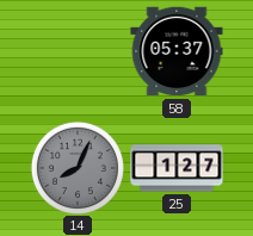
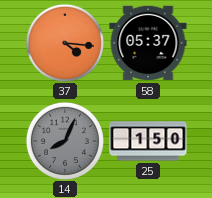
37: none -> 4:16 (65, 43)
25: 1:27 -> 1:50 (148, 141)
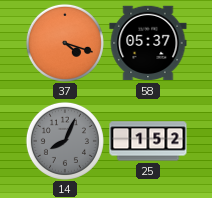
37: 4:16 -> 4:18 (65, 43)
25: 1:50 -> 1:52 (148, 141)
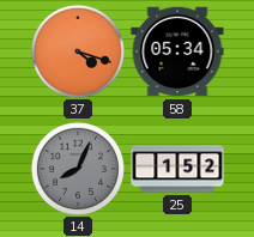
58: 05:37 -> 05:34 (177, 51)
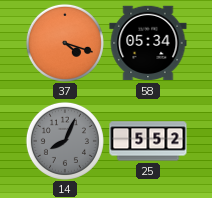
25: 1:52 -> 5:52 (148, 141)
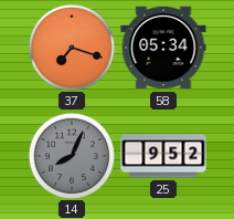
37: 4:18 -> 7:18 (72, 48)
25: 5:52 -> 9:52 (163, 156)
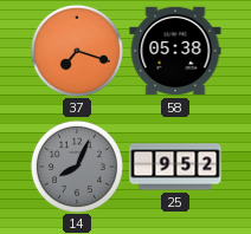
58: 05:34 -> 05:38 (175, 51)
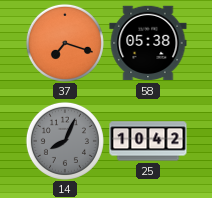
25: 9:52 -> 10:42 (148, 141)
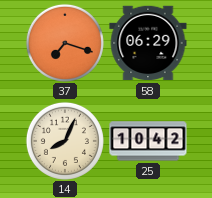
58: 05:38 -> 06:29 (148, 43)
14 dial: grey -> cream (65, 141)
